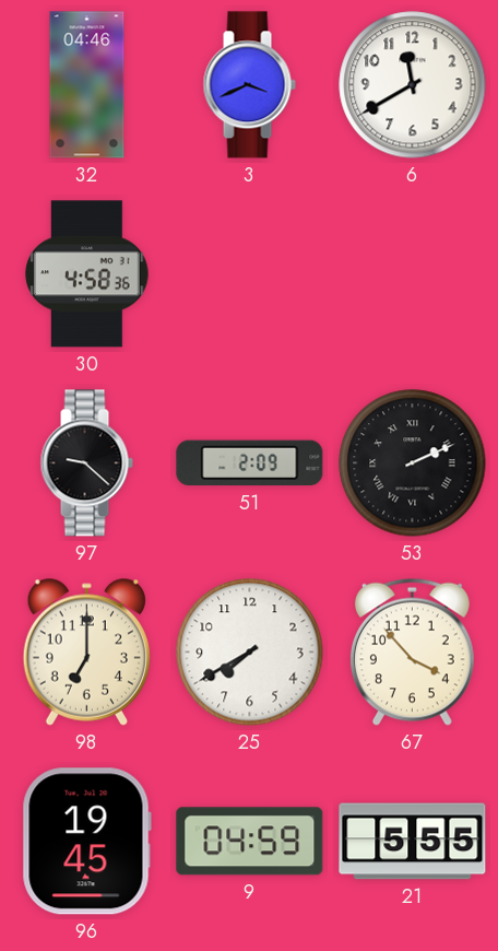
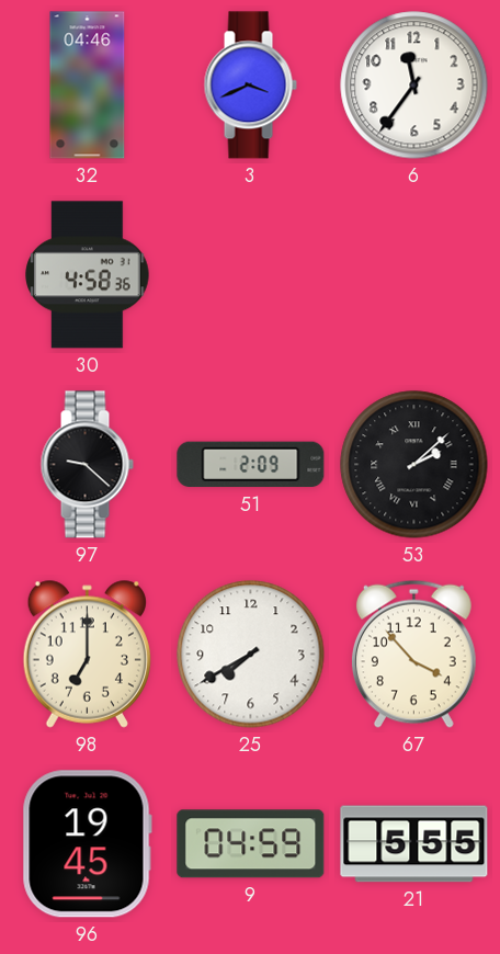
6: 11:40 -> 11:36 (414, 86)
53: 2:11 -> 2:08 (414, 465)
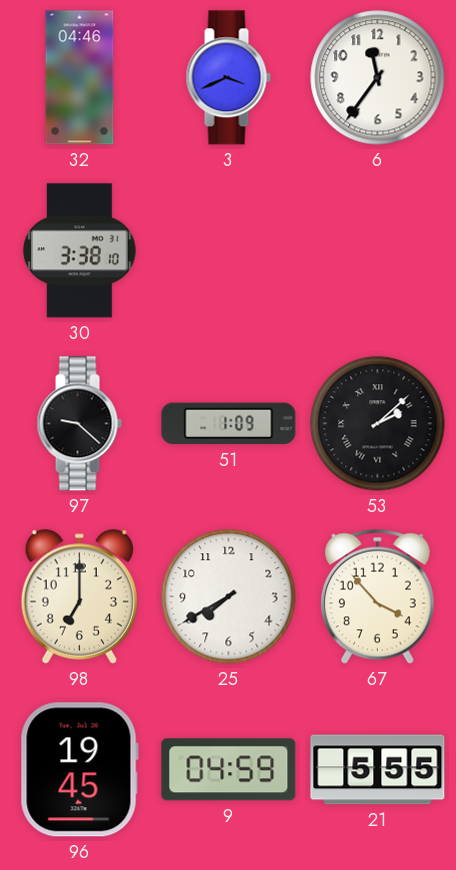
30: 4:58 -> 3:38 (80, 251)
51: 2:09 -> 1:09 (229, 424)
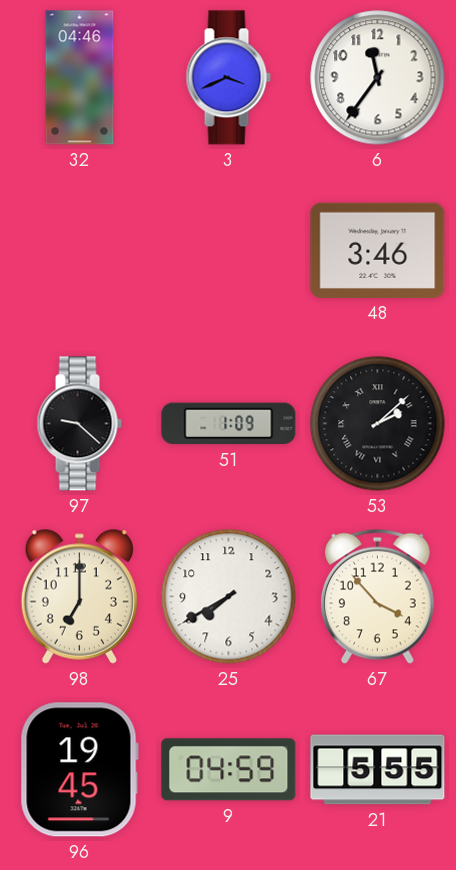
30: 3:38 -> none (80, 251)
48: none -> 3:46 (378, 250)
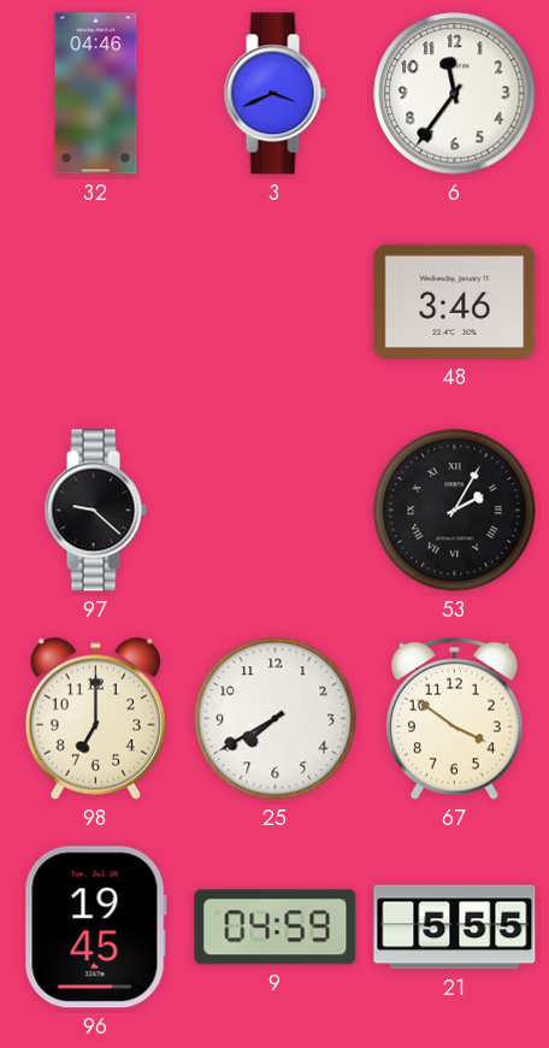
51: 1:09 -> none (229, 424)
53: 2:08 -> 2:05 (455, 511)
67: 3:53 -> 3:51 (454, 718)
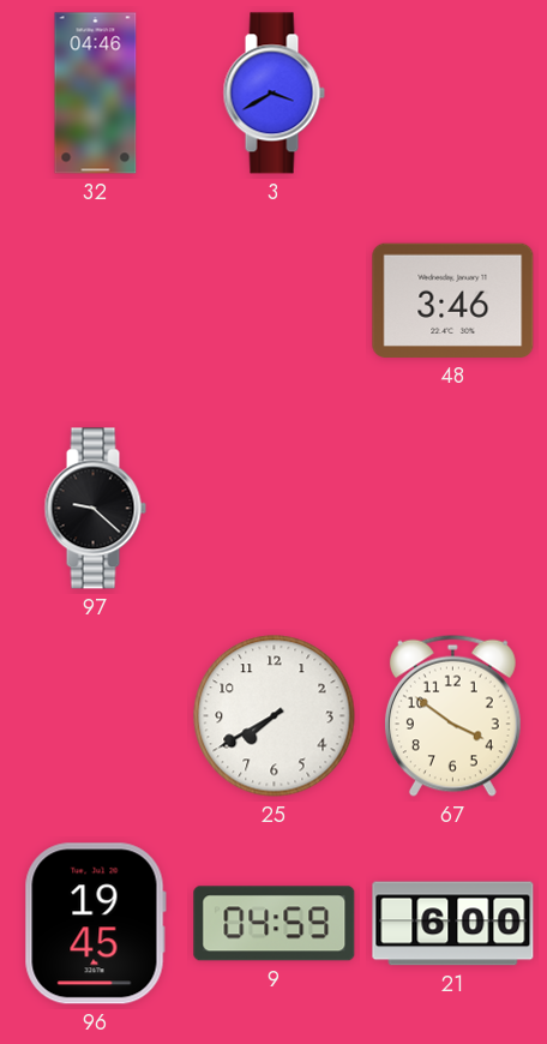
3: 3:41 -> 3:40 (273, 94)
6: 11:36 -> none (455, 94)
53: 2:05 -> none (455, 511)
98: 7:00 -> none (95, 718)
21: 5:55 -> 6:00 (453, 924)
